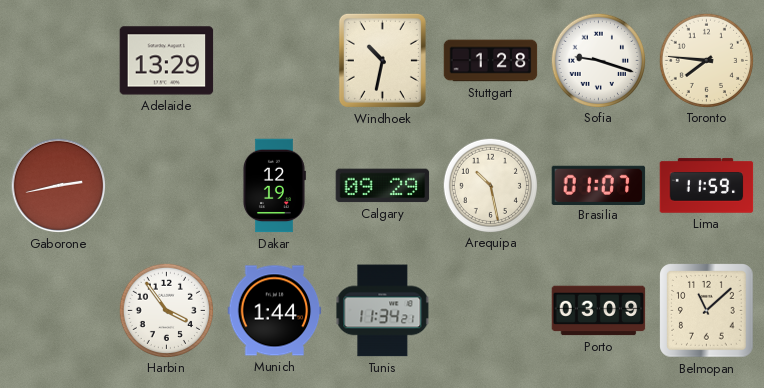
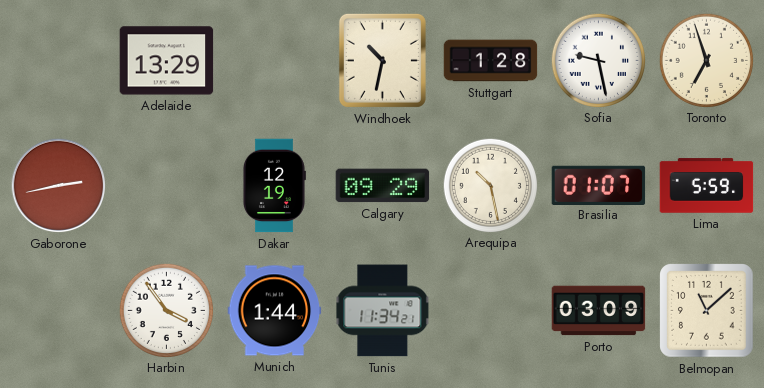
Sofia: 9:18 -> 9:28 (598, 60)
Toronto: 7:46 -> 6:57 (706, 60)
Lima: 11:59 -> 5:59 (707, 186)
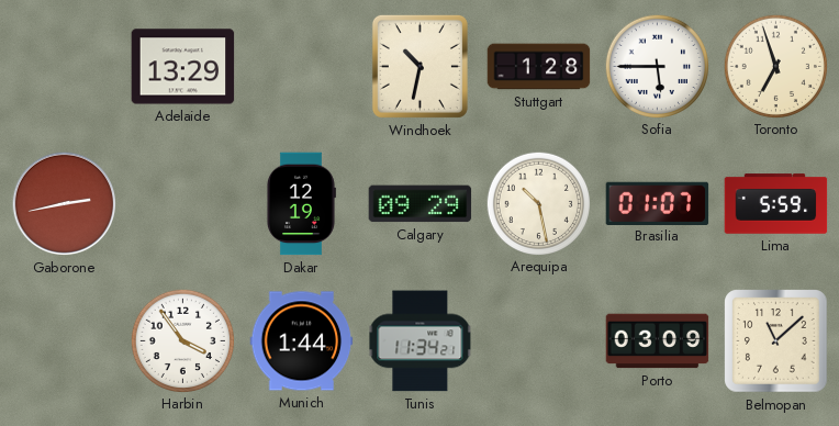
Sofia: 9:28 -> 5:45 (657, 66)
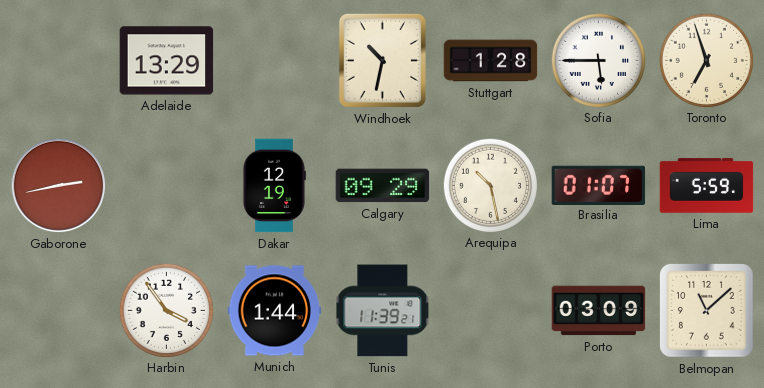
Tunis: 11:34 -> 11:39 (383, 311)
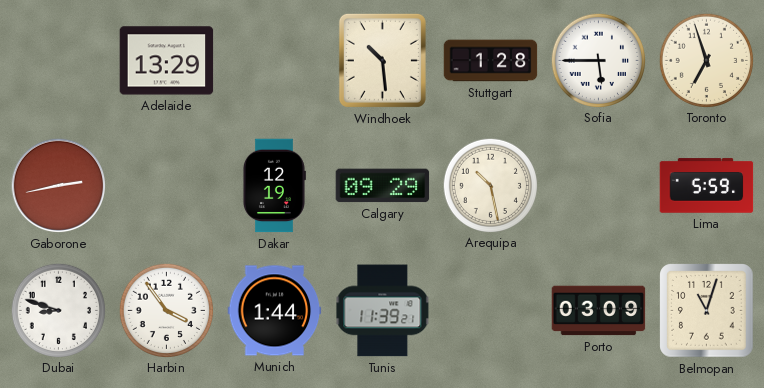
Windhoek: 10:32 -> 10:29 (382, 60)
Brasilia: 01:07 -> none (599, 185)
Dubai: none -> 8:48 (58, 310)
Belmopan: 11:08 -> 11:03 (707, 311)
